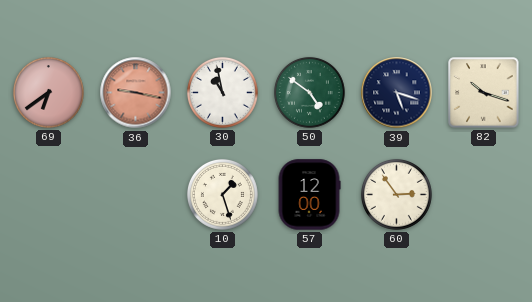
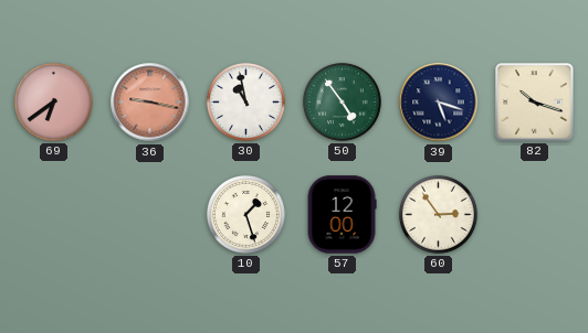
50: 4:51 -> 4:54 (342, 101)
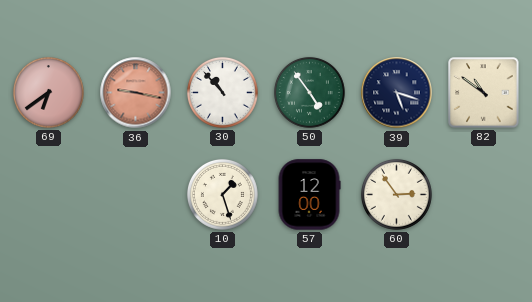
30: 10:58 -> 10:53 (222, 92)
82: 10:18 -> 10:51 (484, 93)
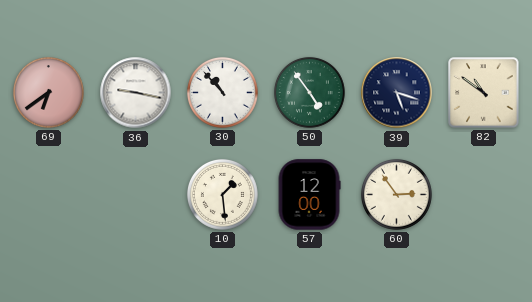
36 dial: salmon -> white (136, 93)
10: 1:27 -> 1:29 (222, 194)
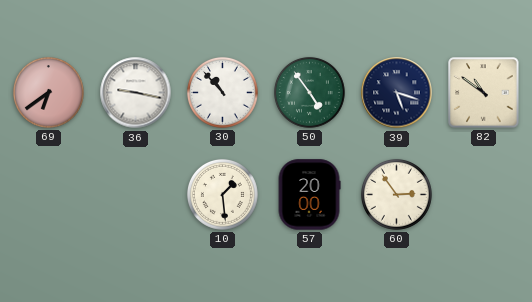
57: 12:00 -> 20:00 (309, 195)
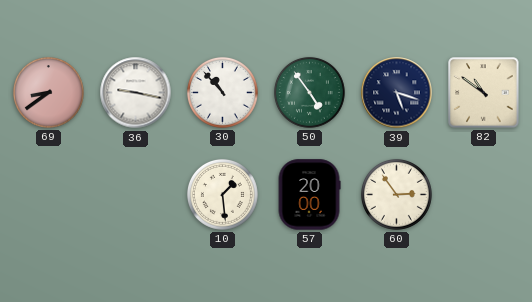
69: 6:39 -> 8:39 (48, 92)
